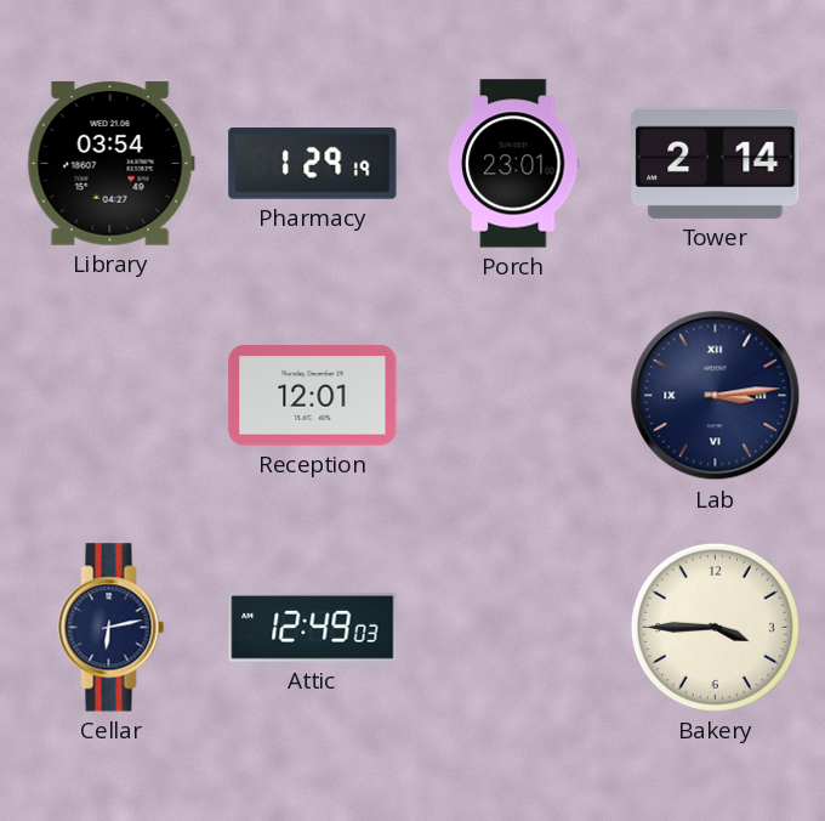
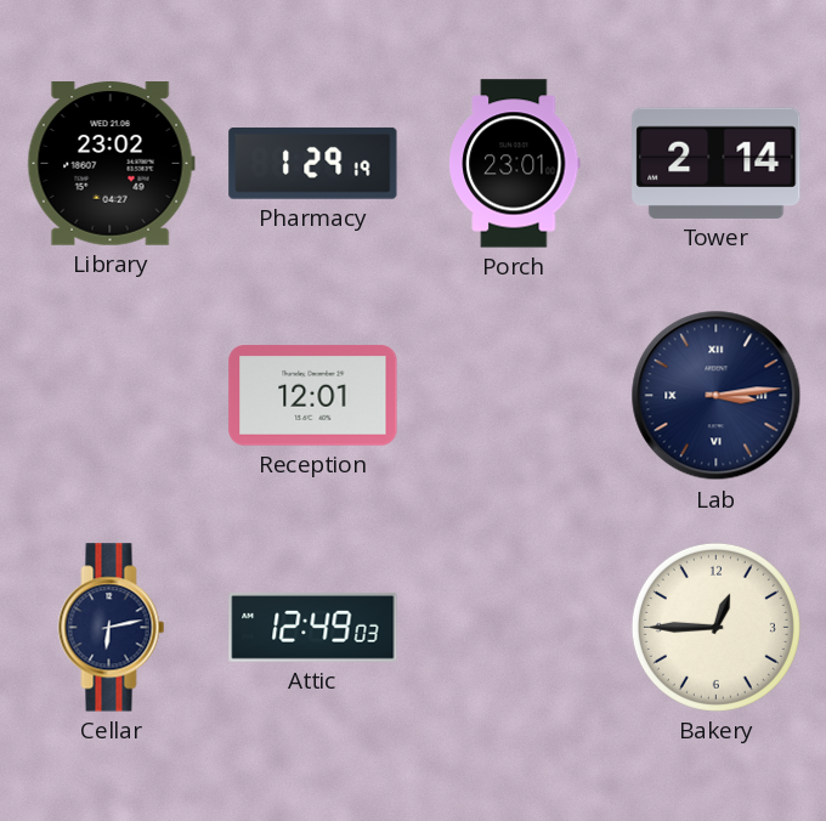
Library: 03:54 -> 23:02 (111, 164)
Bakery: 3:45 -> 12:45 (715, 627)
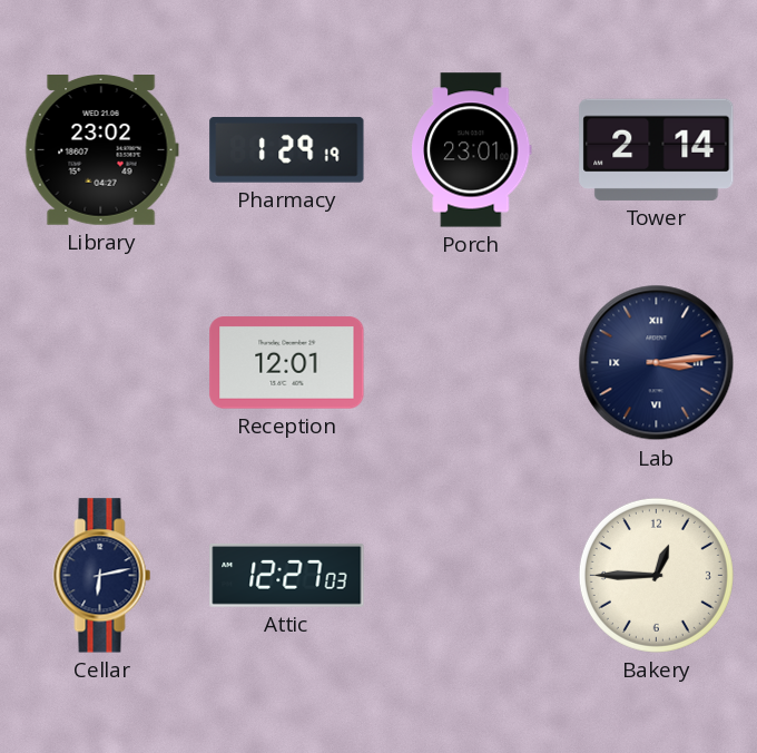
Attic: 12:49 -> 12:27 (287, 575)
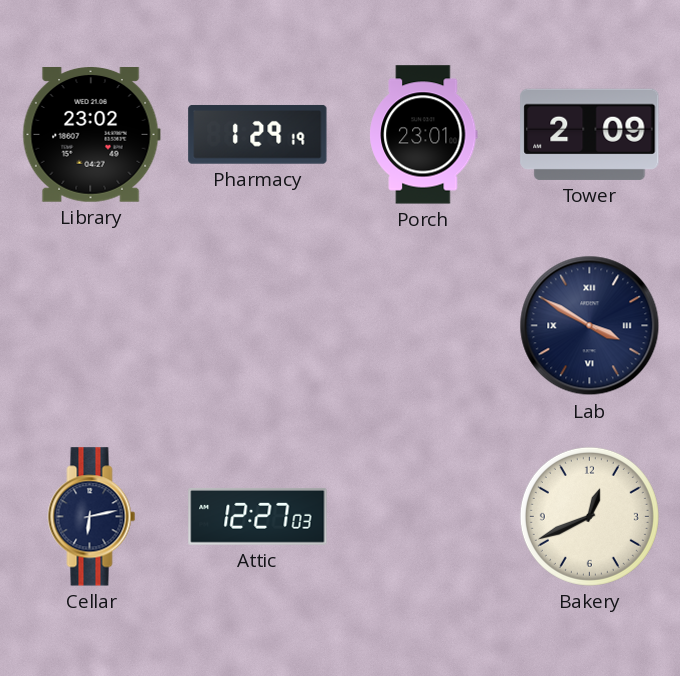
Tower: 2:14 -> 2:09 (590, 134)
Reception: 12:01 -> none (287, 363)
Lab: 3:14 -> 3:50 (590, 326)
Bakery: 12:45 -> 12:41 (589, 516)
